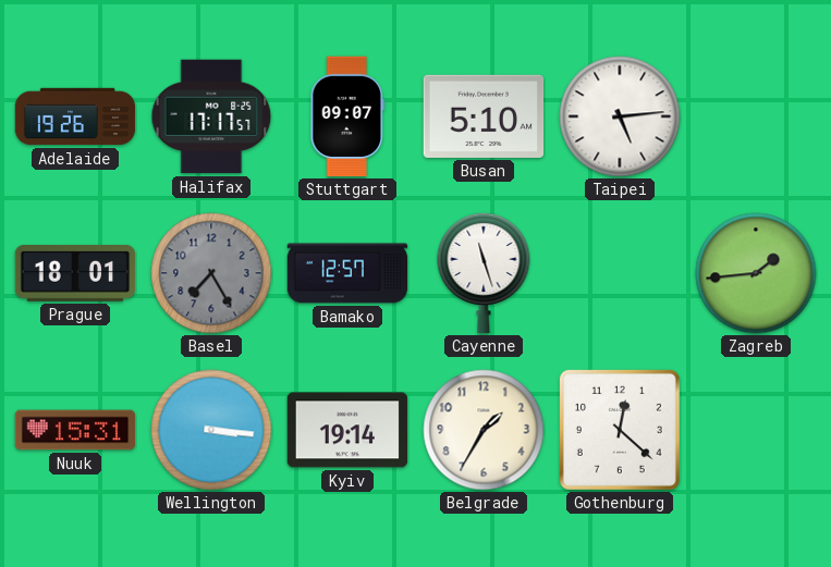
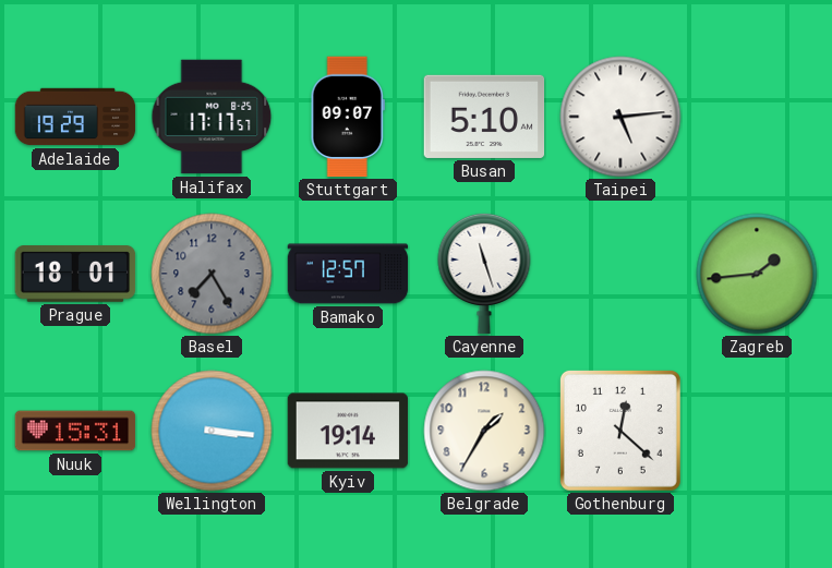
Adelaide: 19:26 -> 19:29 (75, 117)
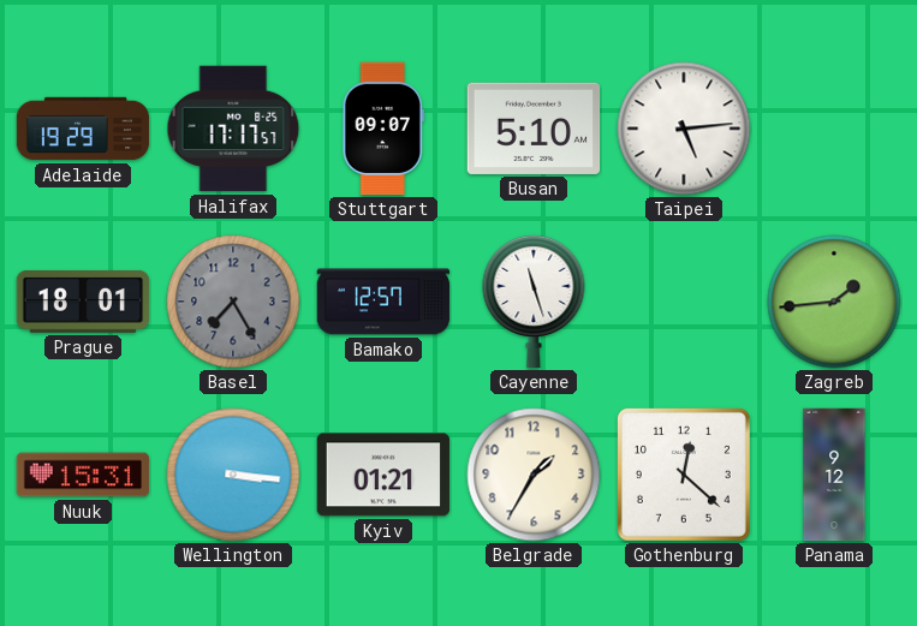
Kyiv: 19:14 -> 01:21 (383, 475)
Panama: none -> 9:12 (834, 475)
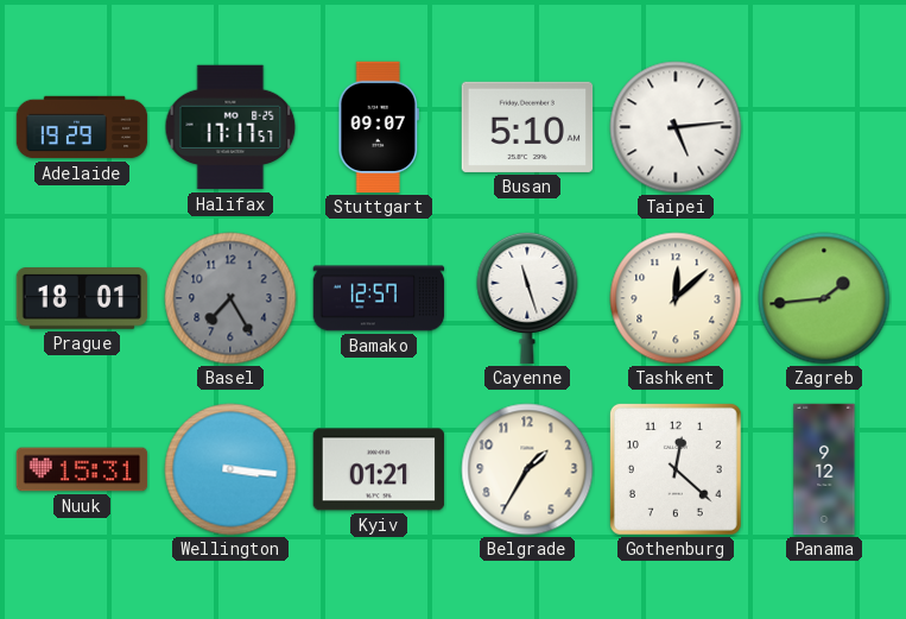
Tashkent: none -> 12:08 (676, 298)
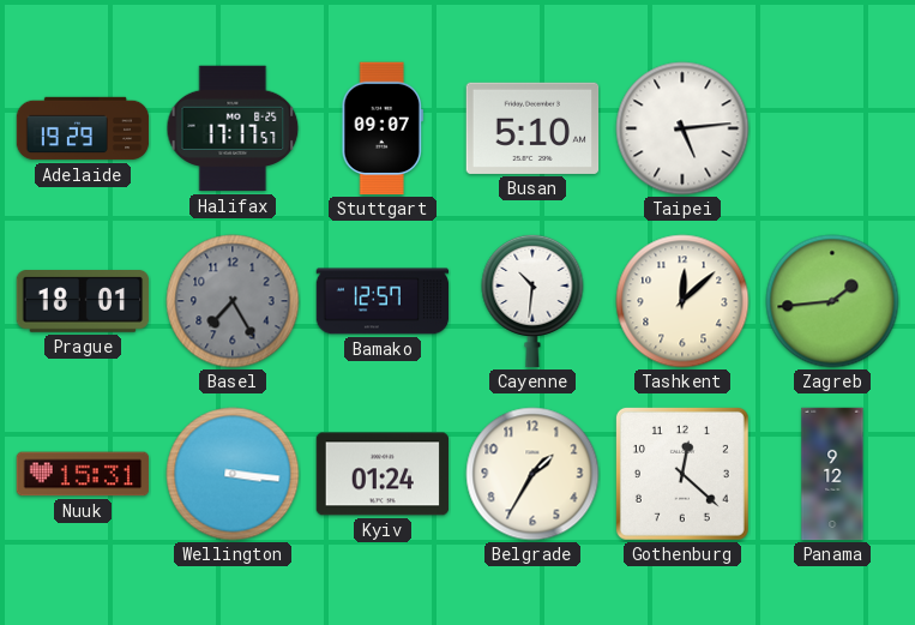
Cayenne: 11:27 -> 10:31 (532, 301)
Kyiv: 01:21 -> 01:24 (383, 474)
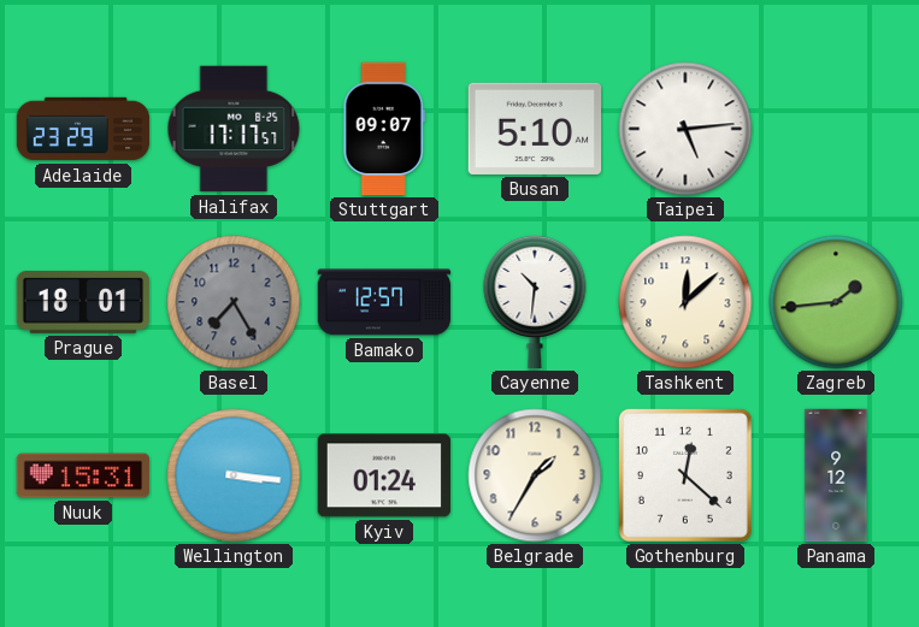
Adelaide: 19:29 -> 23:29 (83, 129)
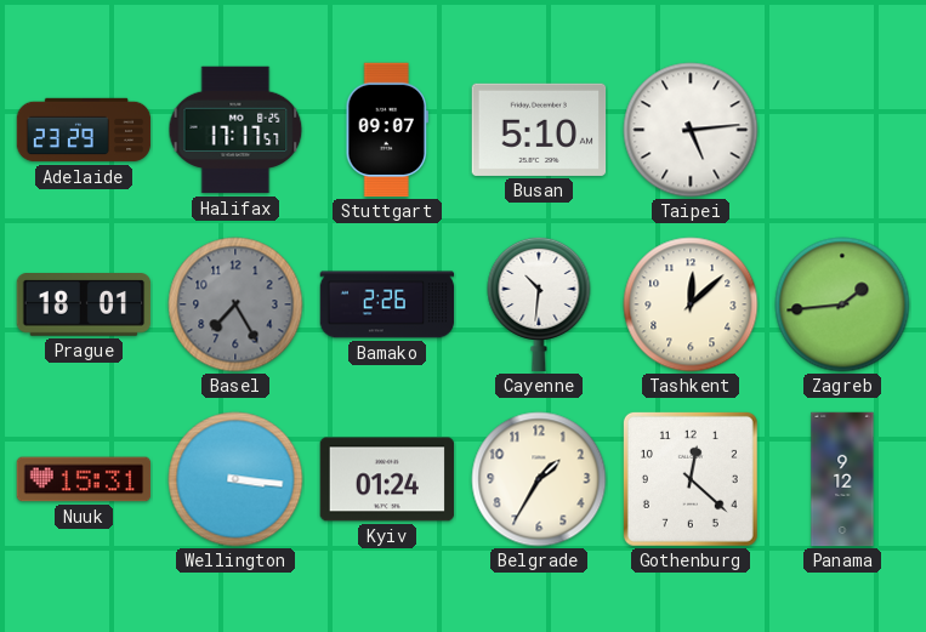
Bamako: 12:57 -> 2:26 (387, 304)
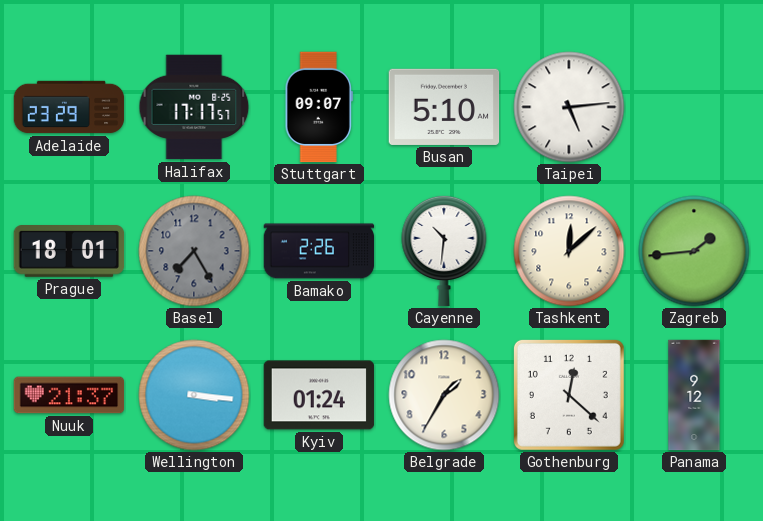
Nuuk: 15:31 -> 21:37 (69, 395)
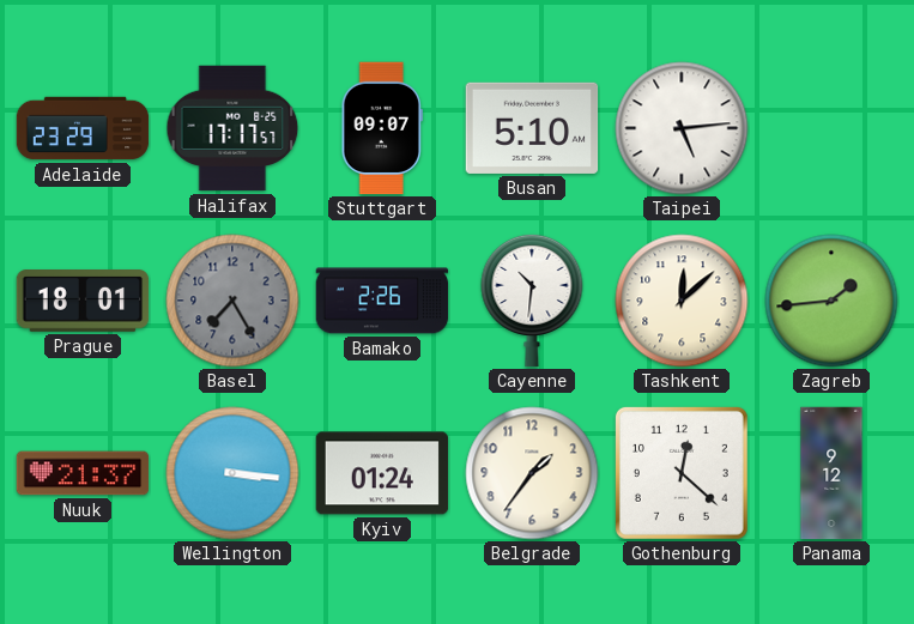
Belgrade: 1:35 -> 1:36 (532, 473)
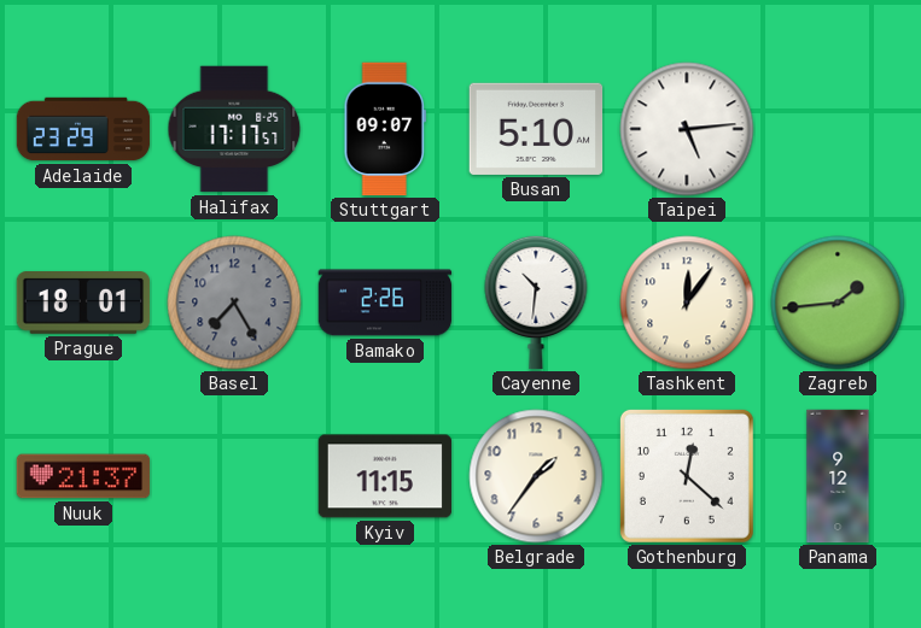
Tashkent: 12:08 -> 12:06 (687, 303)
Wellington: 3:16 -> none (232, 473)
Kyiv: 01:24 -> 11:15 (385, 476)
